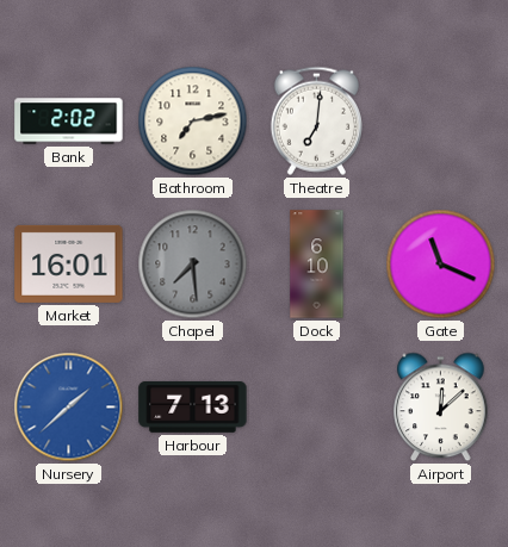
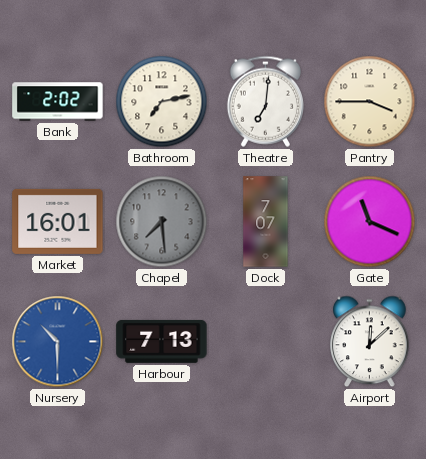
Pantry: none -> 3:45 (370, 102)
Dock: 6:10 -> 7:07 (266, 222)
Nursery: 1:38 -> 10:30 (58, 342)
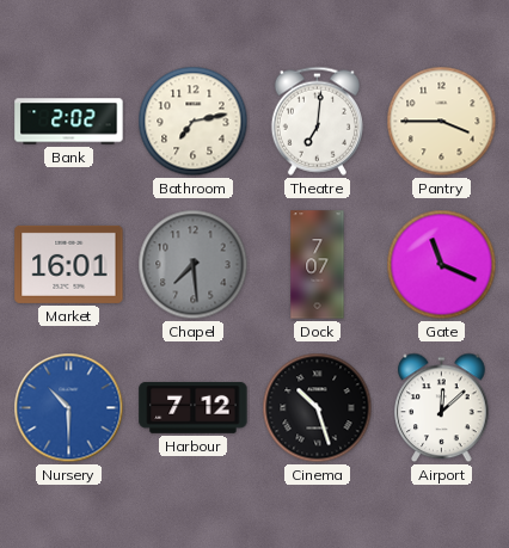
Harbour: 7:13 -> 7:12 (194, 407)
Cinema: none -> 10:27 (318, 408)
